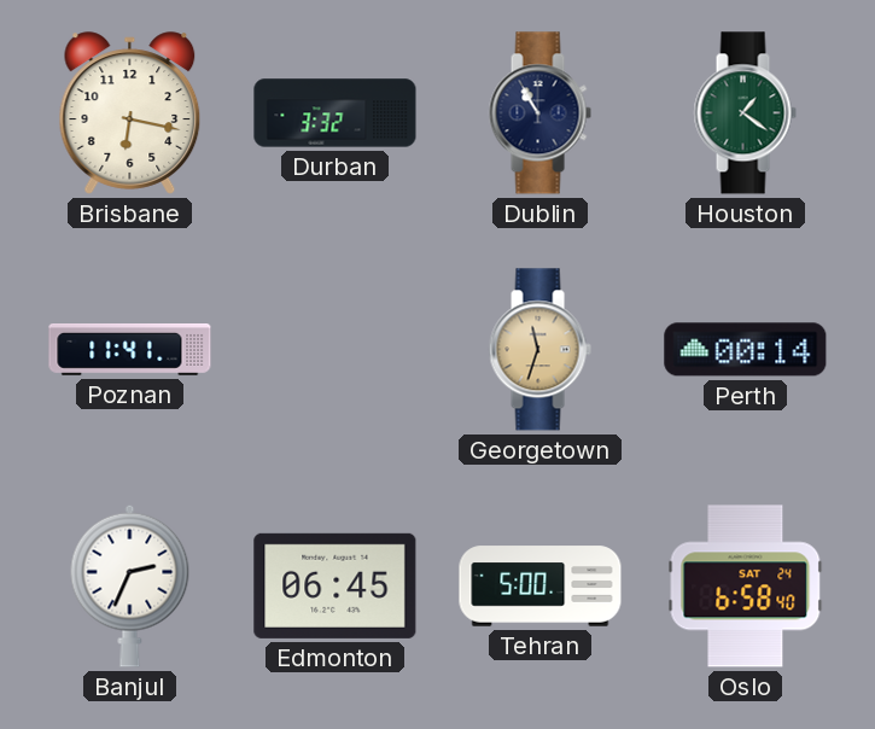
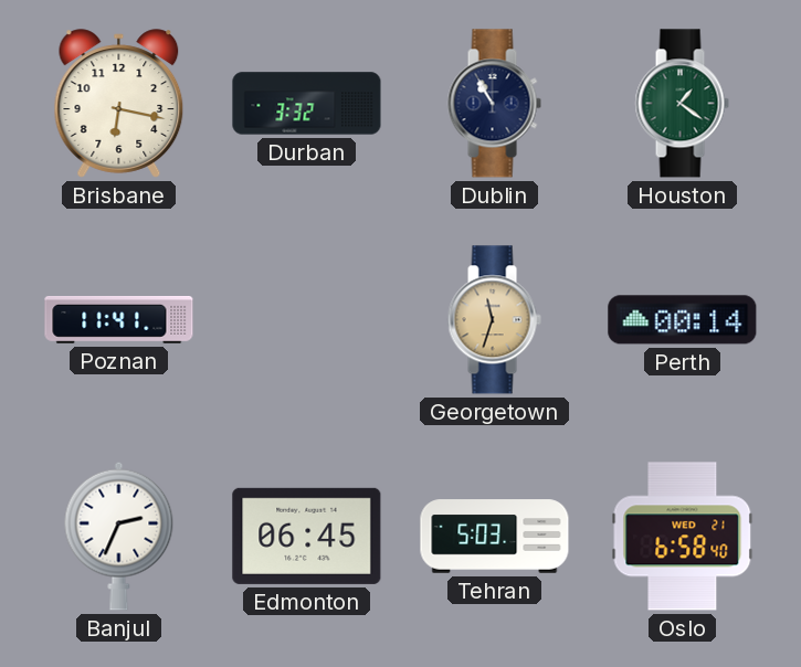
Tehran: 5:00 -> 5:03 (495, 537)
Oslo date: SAT 24 -> WED 21 (683, 537)
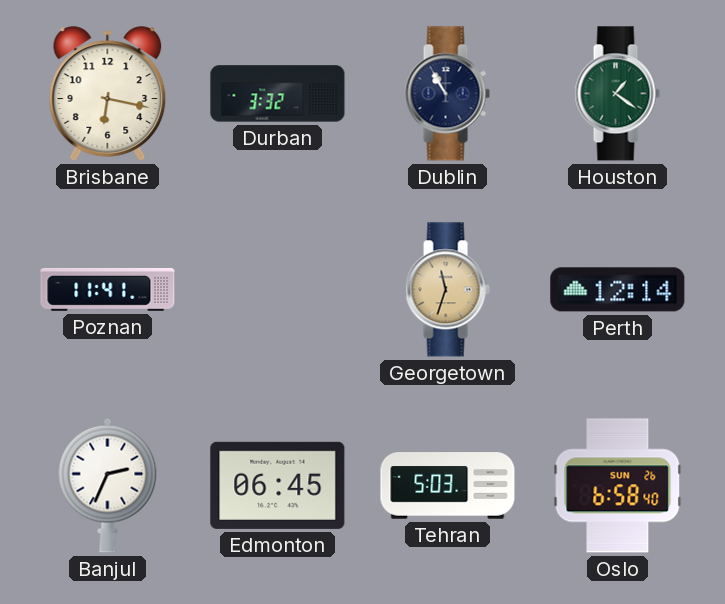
Perth: 00:14 -> 12:14 (618, 290)
Oslo date: WED 21 -> SUN 26 (618, 486)
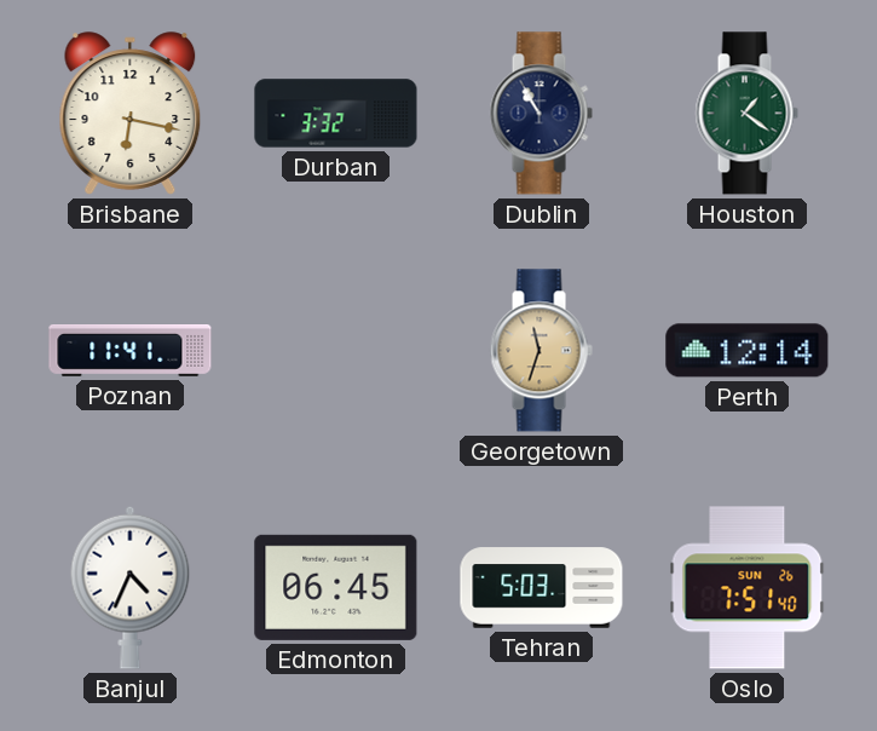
Banjul: 2:34 -> 4:34 (131, 587)
Oslo: 6:58 -> 7:51 (748, 588)
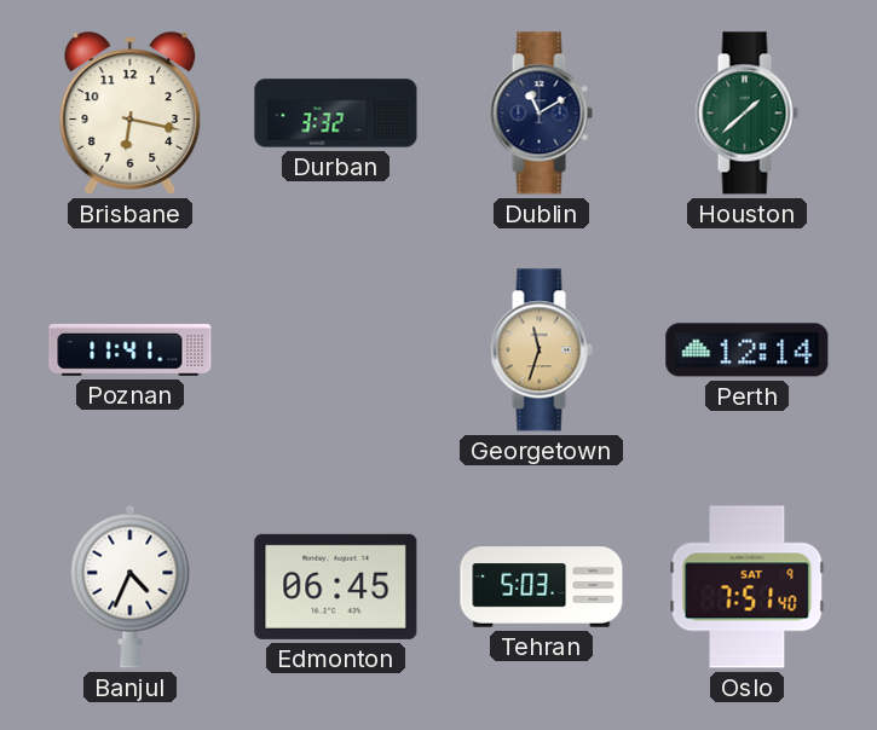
Dublin: 10:55 -> 11:10 (541, 114)
Houston: 1:21 -> 1:38 (746, 114)
Oslo date: SUN 26 -> SAT 9 (748, 587)
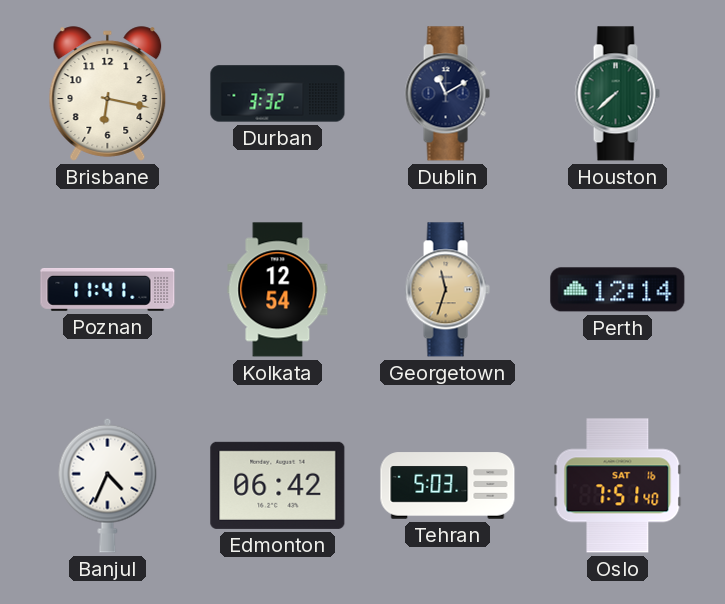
Houston: 1:38 -> 7:38 (617, 94)
Kolkata: none -> 12:54 (278, 290)
Edmonton: 06:45 -> 06:42 (278, 485)
Oslo date: SAT 9 -> SAT 16 (618, 486)
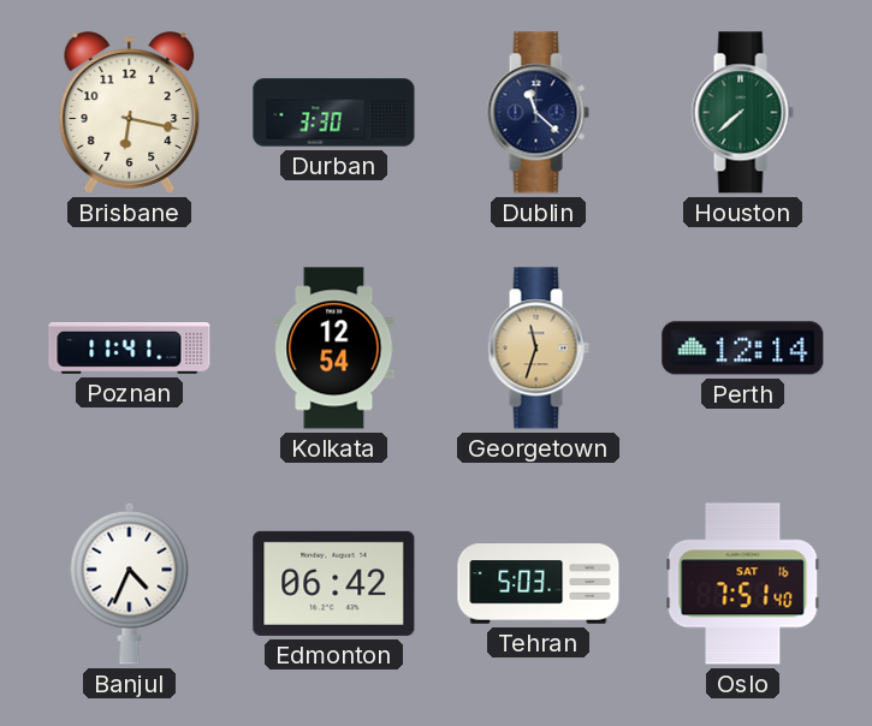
Durban: 3:32 -> 3:30 (334, 113)
Dublin: 11:10 -> 11:22 (538, 113)
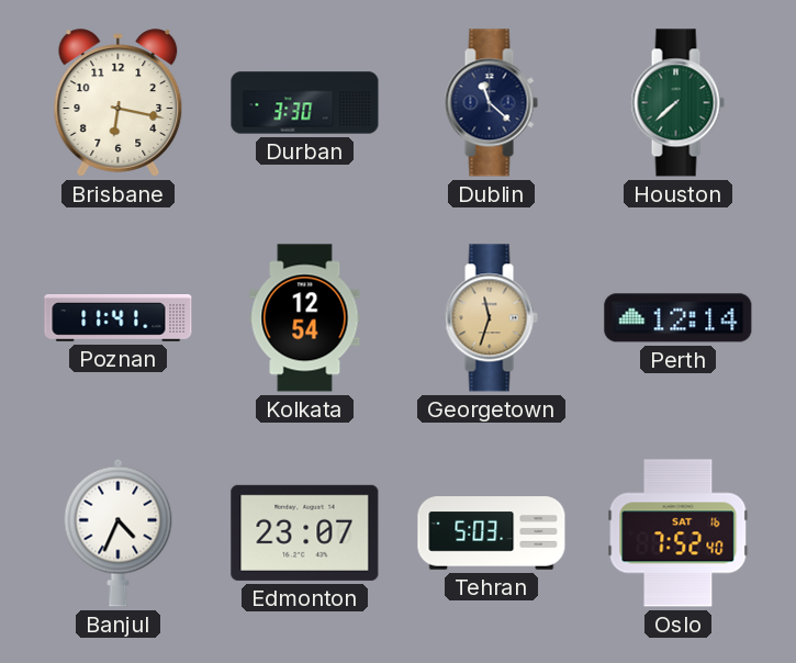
Edmonton: 06:42 -> 23:07 (305, 532)
Oslo: 7:51 -> 7:52 (679, 533)
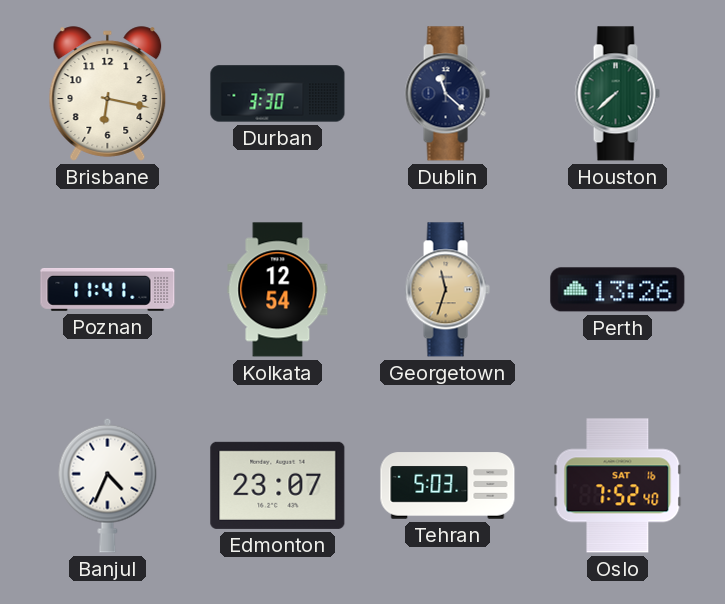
Perth: 12:14 -> 13:26 (618, 290)
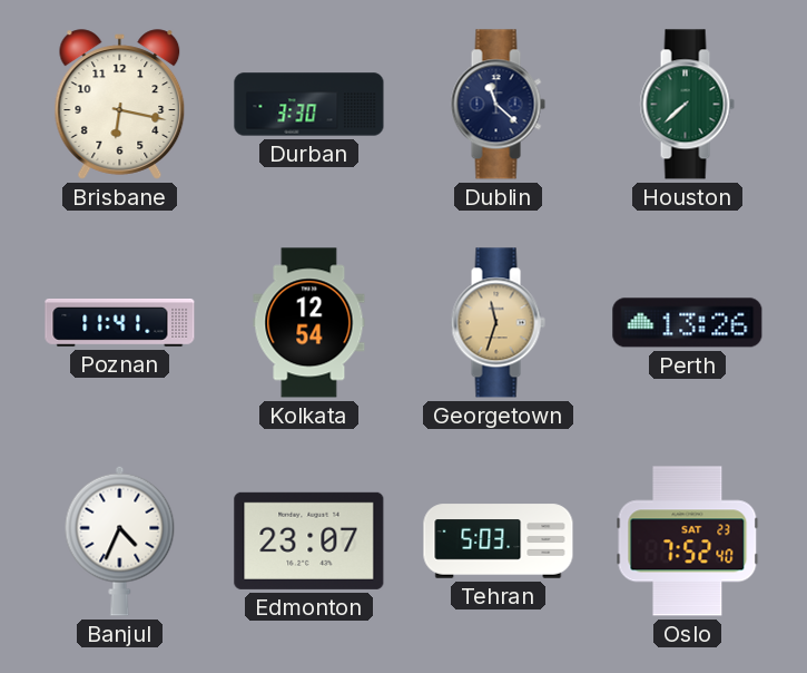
Oslo date: SAT 16 -> SAT 23 (688, 542)
